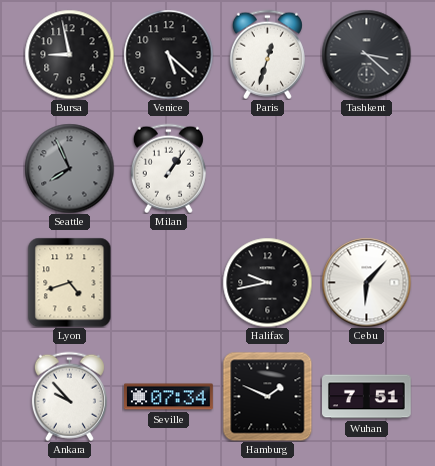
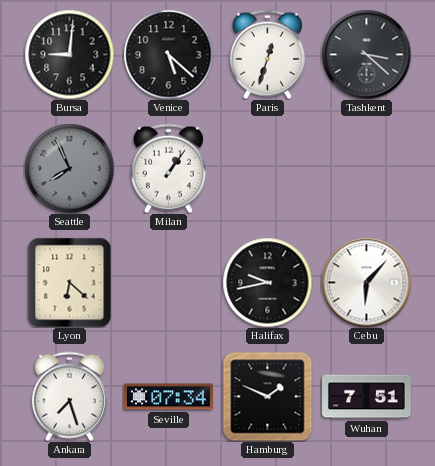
Bursa: 8:58 -> 9:01 (69, 54)
Lyon: 4:42 -> 6:22 (70, 282)
Ankara: 9:53 -> 7:27 (69, 396)
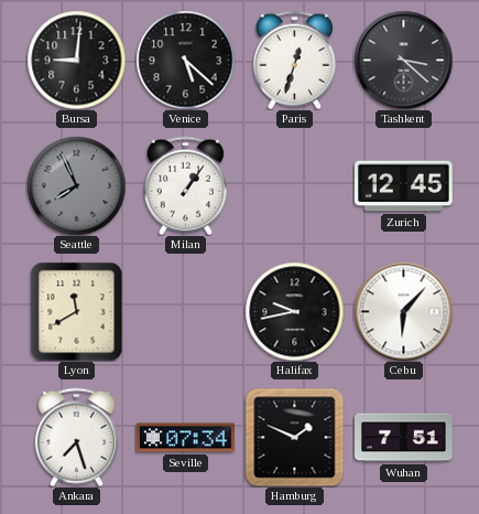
Zurich: none -> 12:45 (404, 186)
Lyon: 6:22 -> 11:40 (77, 311)
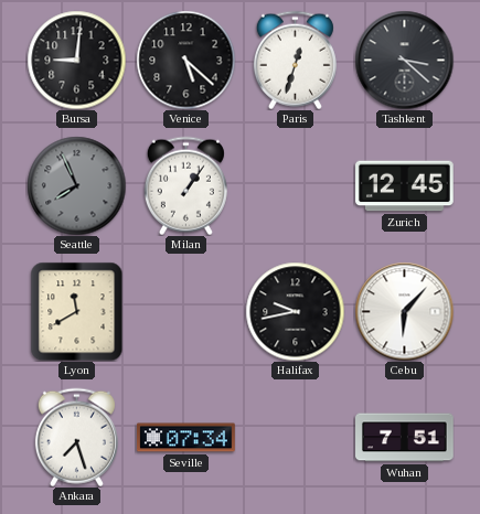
Hamburg: 1:49 -> none (294, 437)
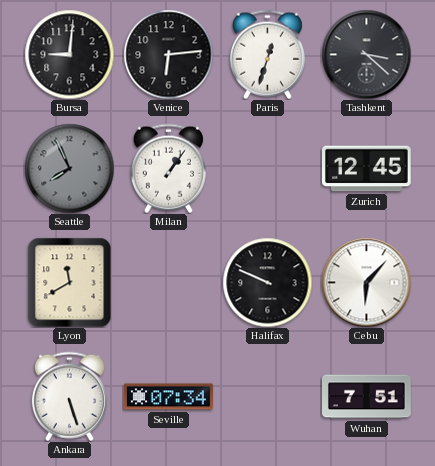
Venice: 5:22 -> 6:14 (168, 54)
Halifax: 9:43 -> 9:49 (267, 282)
Ankara: 7:27 -> 5:27 (69, 396)
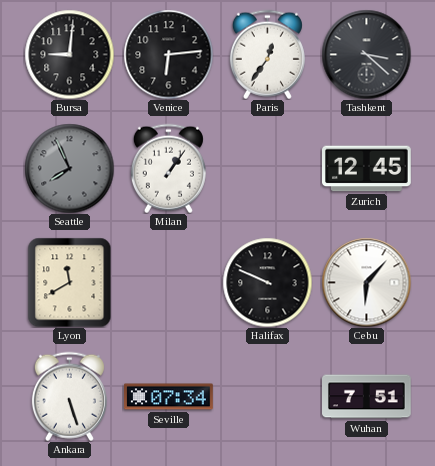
Paris: 12:33 -> 12:36 (267, 54)
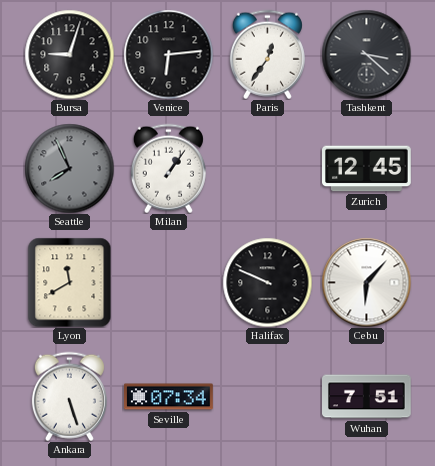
Bursa: 9:01 -> 9:03 (69, 54)
